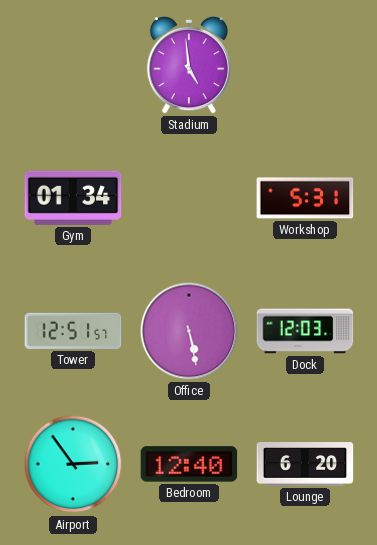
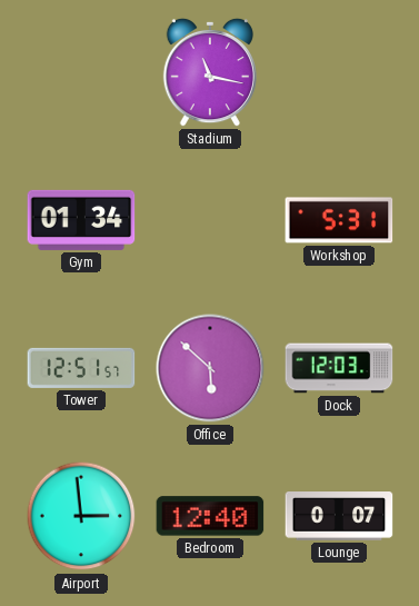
Stadium: 4:59 -> 11:17 (210, 72)
Office: 5:28 -> 5:52 (210, 368)
Airport: 2:54 -> 2:59 (81, 516)
Lounge: 6:20 -> 0:07 (339, 516)
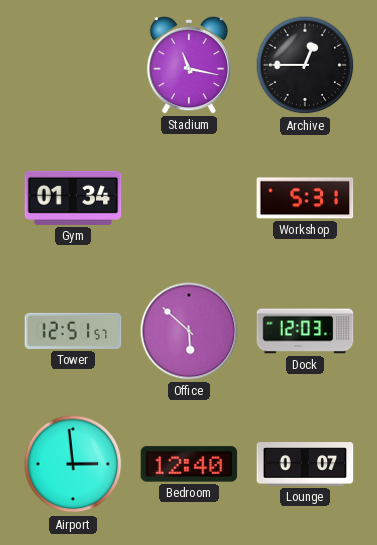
Archive: none -> 12:45 (305, 65)
